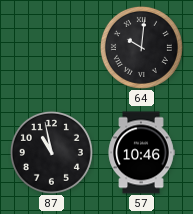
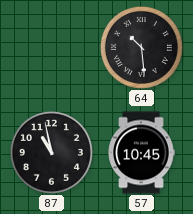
64: 10:01 -> 10:29 (141, 47)
57: 10:46 -> 10:45 (141, 153)
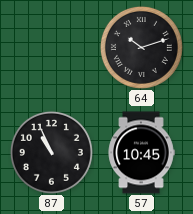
64: 10:29 -> 10:12 (141, 47)
87: 10:58 -> 10:56 (51, 152)
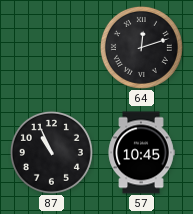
64: 10:12 -> 12:12 (141, 47)
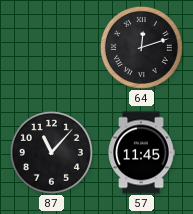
87: 10:56 -> 11:07 (51, 152)
57: 10:45 -> 11:45 (141, 153)
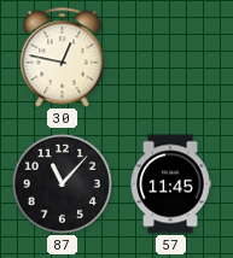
30: none -> 12:47 (63, 58)
64: 12:12 -> none (141, 47)
